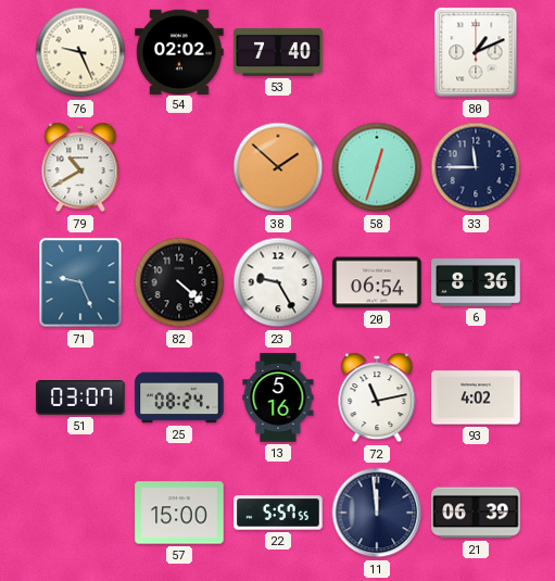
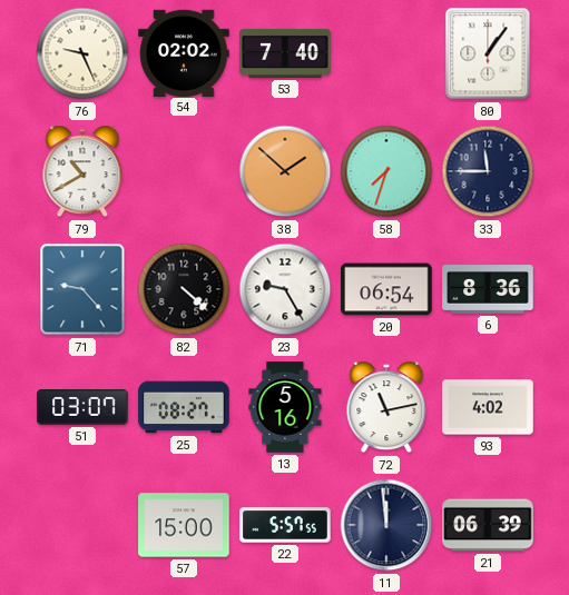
80: 1:11 -> 1:06 (488, 53)
58: 12:33 -> 7:33 (386, 171)
71: 9:26 -> 9:23 (82, 289)
25: 08:24 -> 08:27 (184, 407)
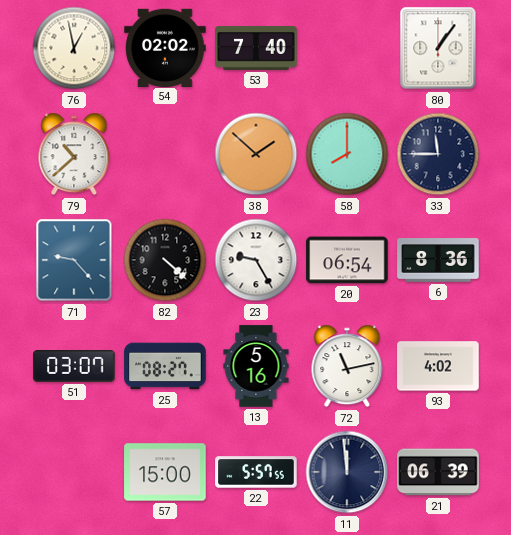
76: 9:26 -> 12:58 (74, 48)
79: 10:40 -> 10:38 (74, 154)
58: 7:33 -> 8:00 (347, 154)
